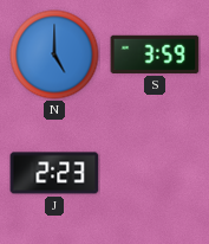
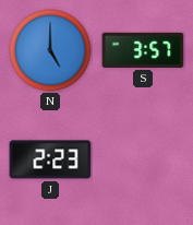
S: 3:59 -> 3:57 (143, 50)
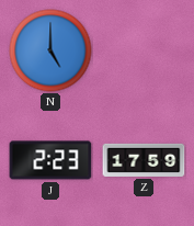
S: 3:57 -> none (143, 50)
Z: none -> 17:59 (144, 160)
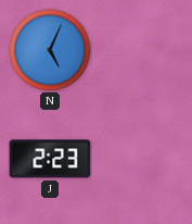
N: 5:00 -> 5:04 (50, 50)
Z: 17:59 -> none (144, 160)
